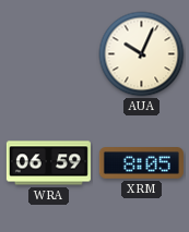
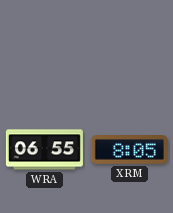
AUA: 10:04 -> none (142, 54)
WRA: 06:59 -> 06:55 (44, 150)
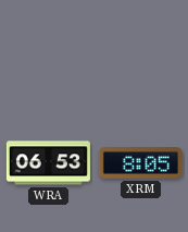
WRA: 06:55 -> 06:53 (48, 163)
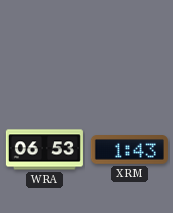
XRM: 8:05 -> 1:43 (129, 150)
